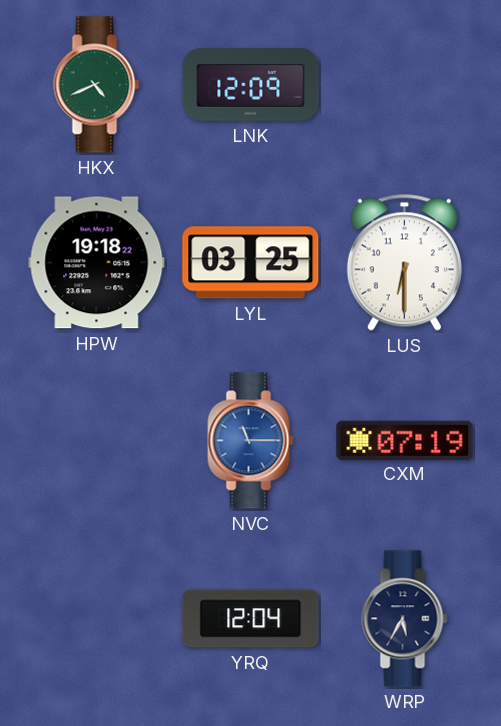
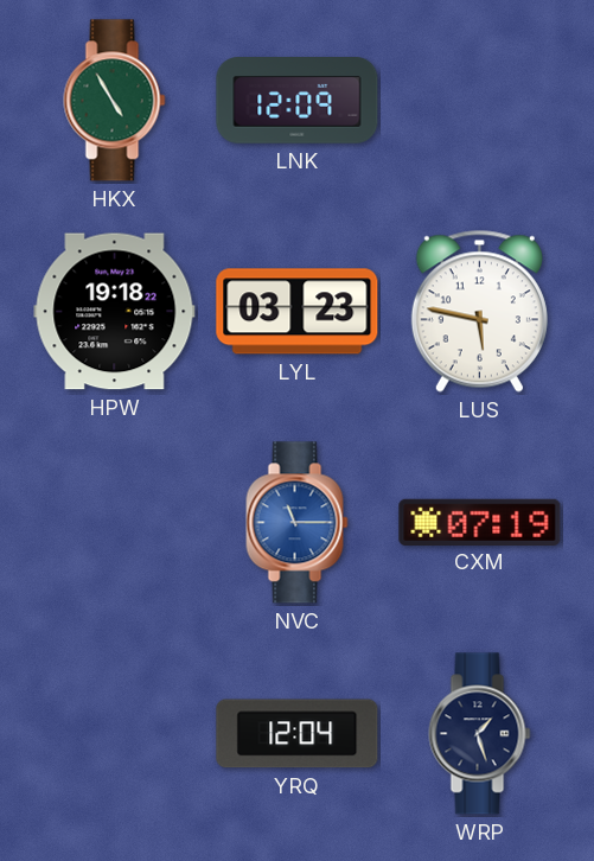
HKX: 4:41 -> 4:55 (115, 101)
LYL: 03:25 -> 03:23 (298, 312)
LUS: 6:30 -> 5:47 (479, 311)
WRP: 5:35 -> 1:27 (480, 734)
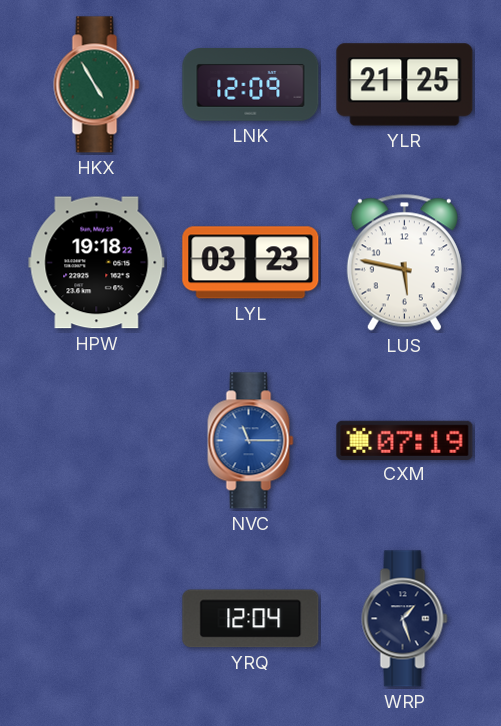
YLR: none -> 21:25 (405, 85)
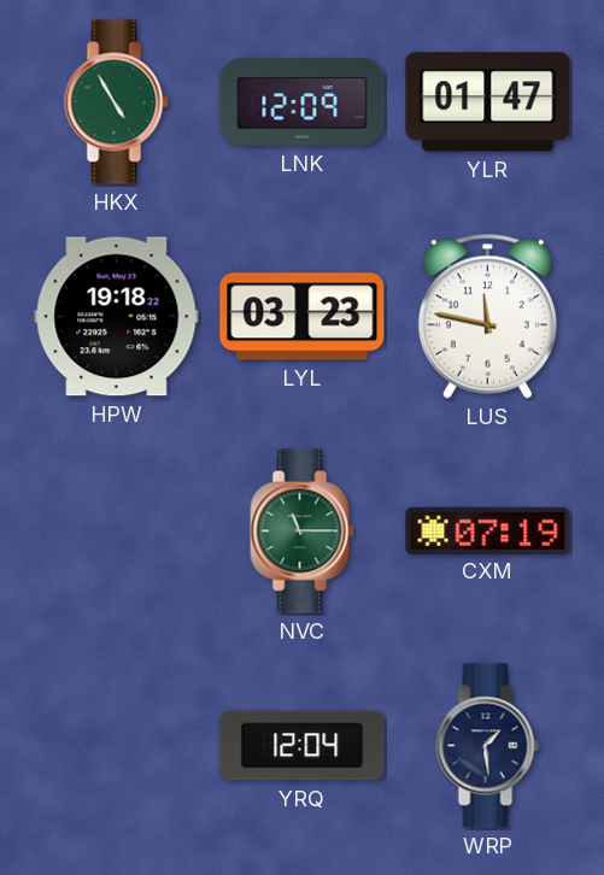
YLR: 21:25 -> 01:47 (488, 102)
LUS: 5:47 -> 11:47 (487, 316)
NVC dial: blue -> green (303, 532)
WRP: 1:27 -> 1:29 (488, 746)
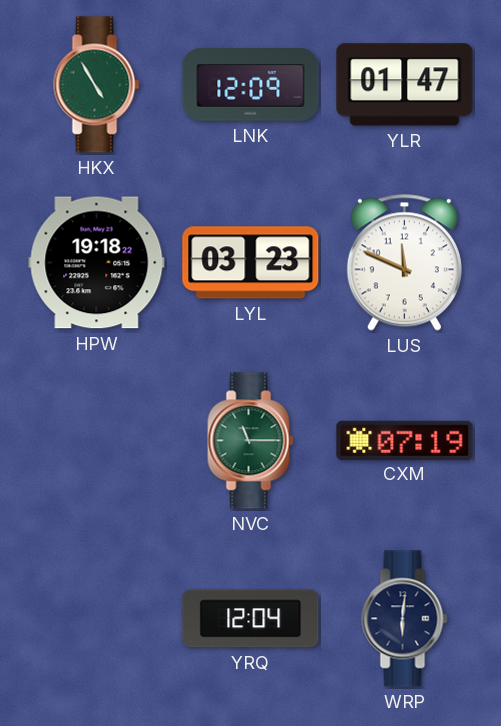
LUS: 11:47 -> 11:49 (404, 262)
WRP: 1:29 -> 6:01 (405, 619)
